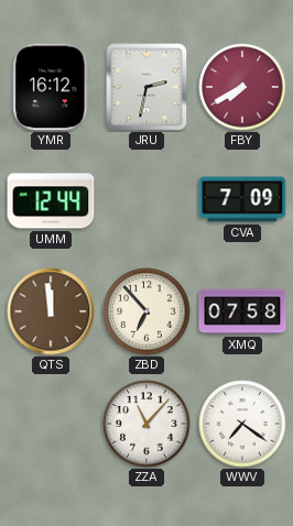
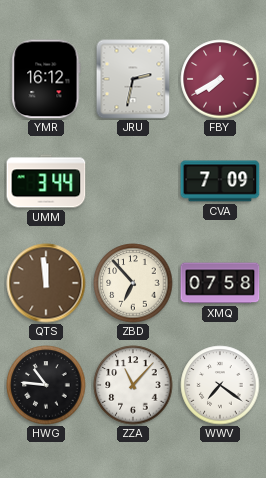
UMM: 12:44 -> 3:44 (46, 181)
HWG: none -> 10:46 (46, 385)
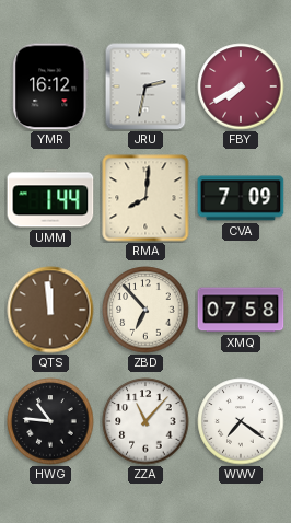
UMM: 3:44 -> 1:44 (50, 198)
RMA: none -> 8:01 (145, 198)
